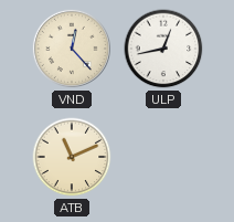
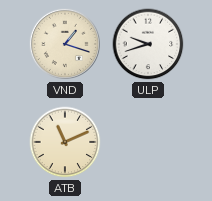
VND: 12:23 -> 1:18 (65, 44)
ULP: 12:43 -> 9:42 (148, 44)
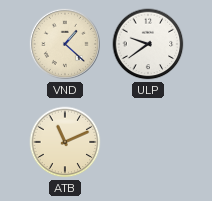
VND: 1:18 -> 1:22 (65, 44)
ULP: 9:42 -> 9:39 (148, 44)
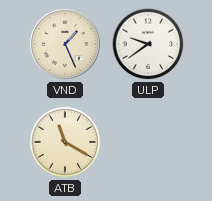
VND: 1:22 -> 1:26 (65, 44)
ATB: 11:11 -> 11:20 (65, 142)
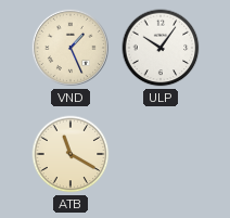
ULP: 9:39 -> 10:06 (161, 48)
